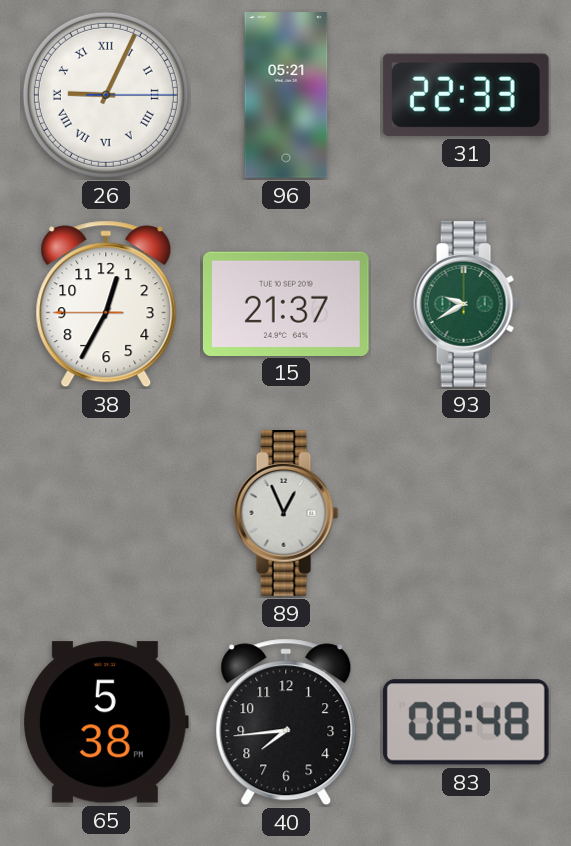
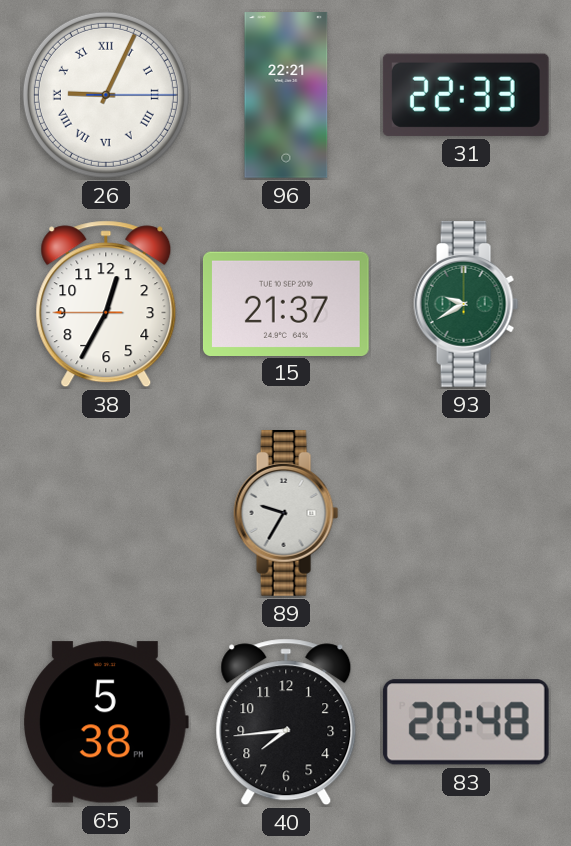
96: 05:21 -> 22:21 (286, 95)
89: 12:56 -> 9:35 (286, 514)
83: 08:48 -> 20:48 (466, 722)
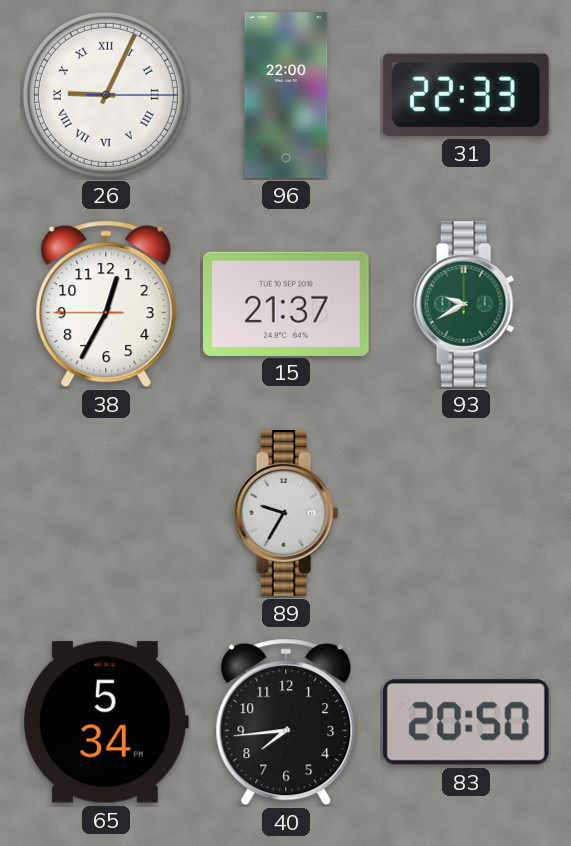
96: 22:21 -> 22:00 (286, 95)
65: 5:38 -> 5:34 (106, 722)
83: 20:48 -> 20:50 (466, 722)
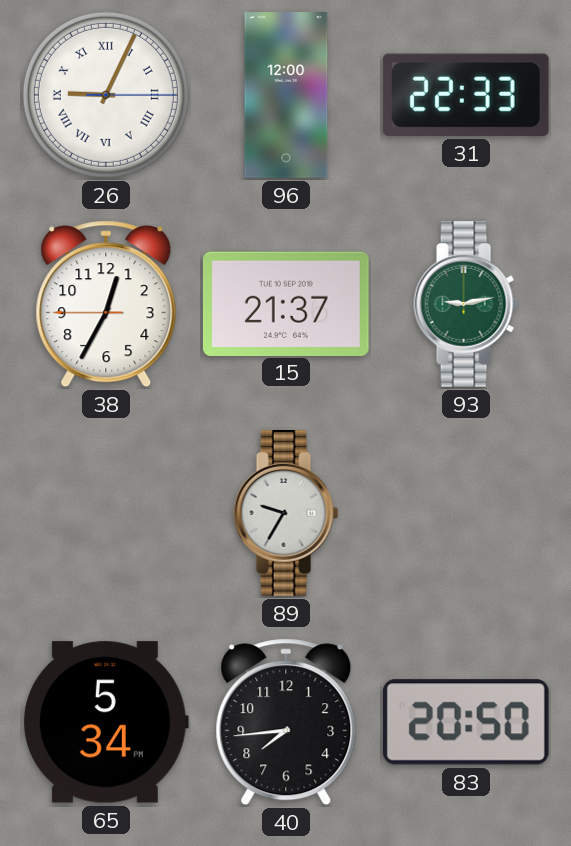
96: 22:00 -> 12:00 (286, 95)
93: 9:40 -> 9:13 (466, 305)
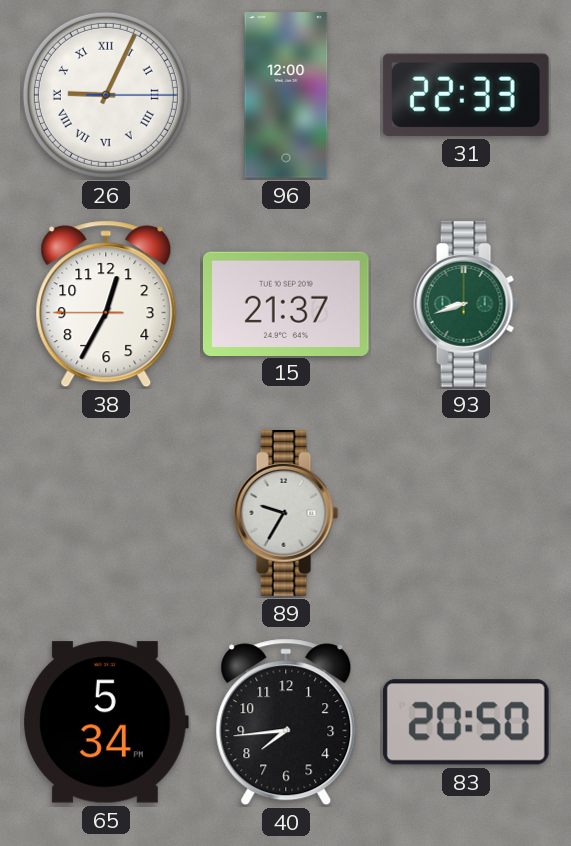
93: 9:13 -> 8:42 (466, 305)
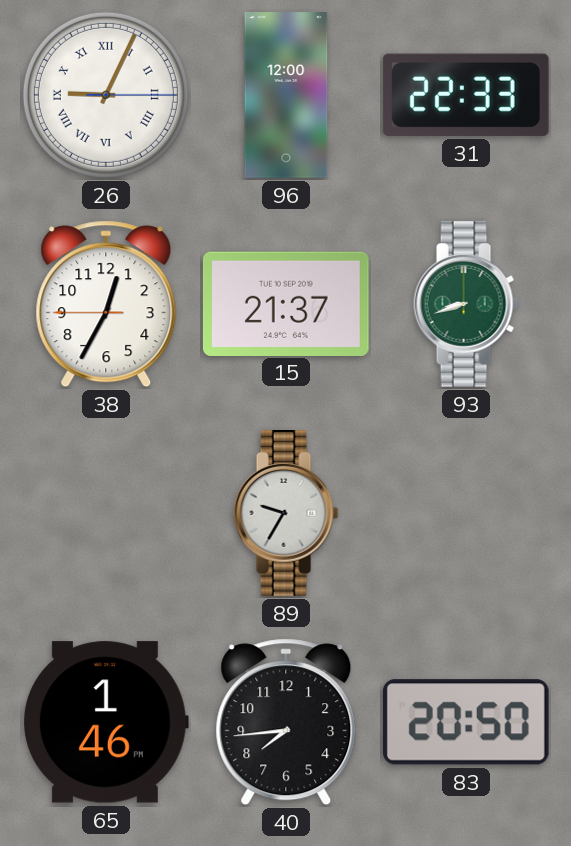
65: 5:34 -> 1:46 (106, 722)
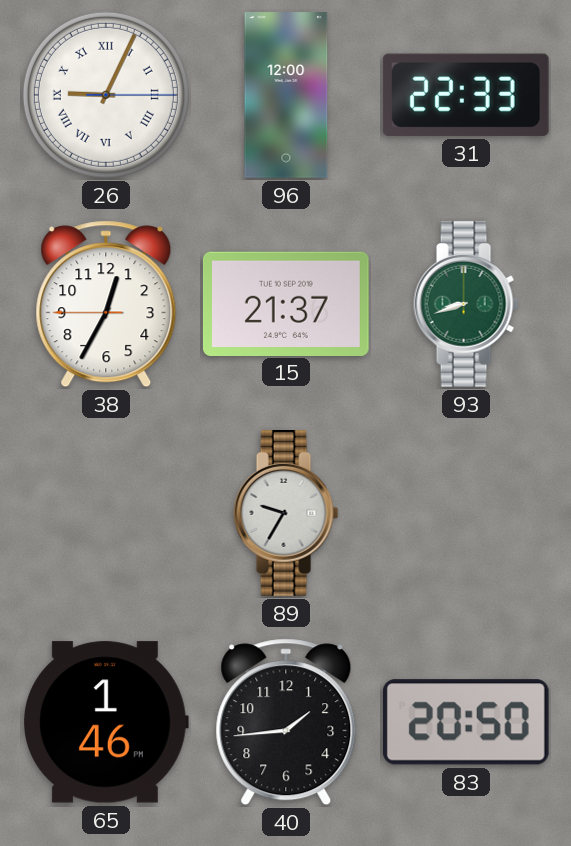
40: 7:44 -> 1:44 (286, 722)
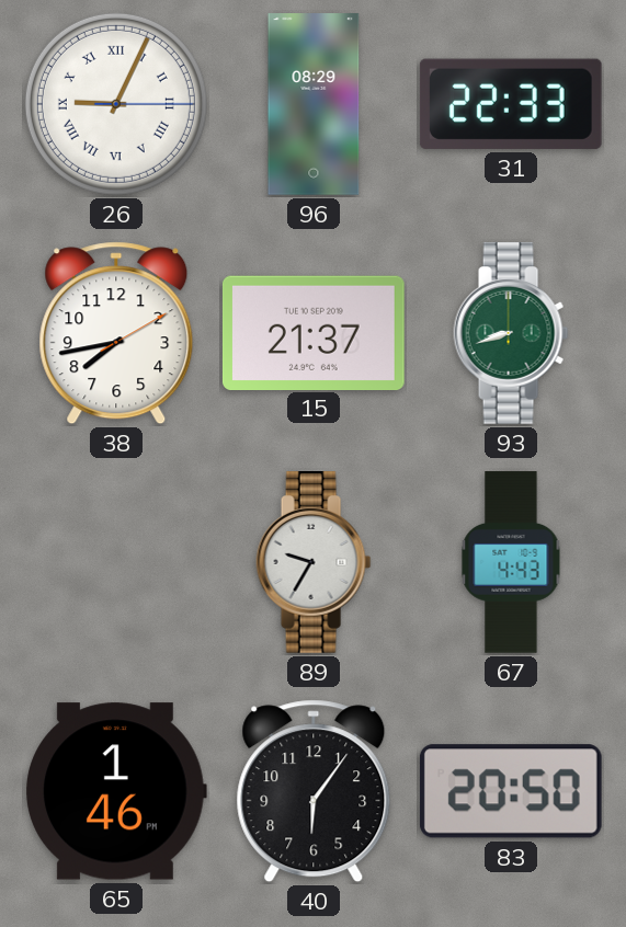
96: 12:00 -> 08:29 (314, 104)
38: 12:34 -> 7:43 (116, 333)
67: none -> 4:43 (511, 562)
40: 1:44 -> 6:06 (314, 791)
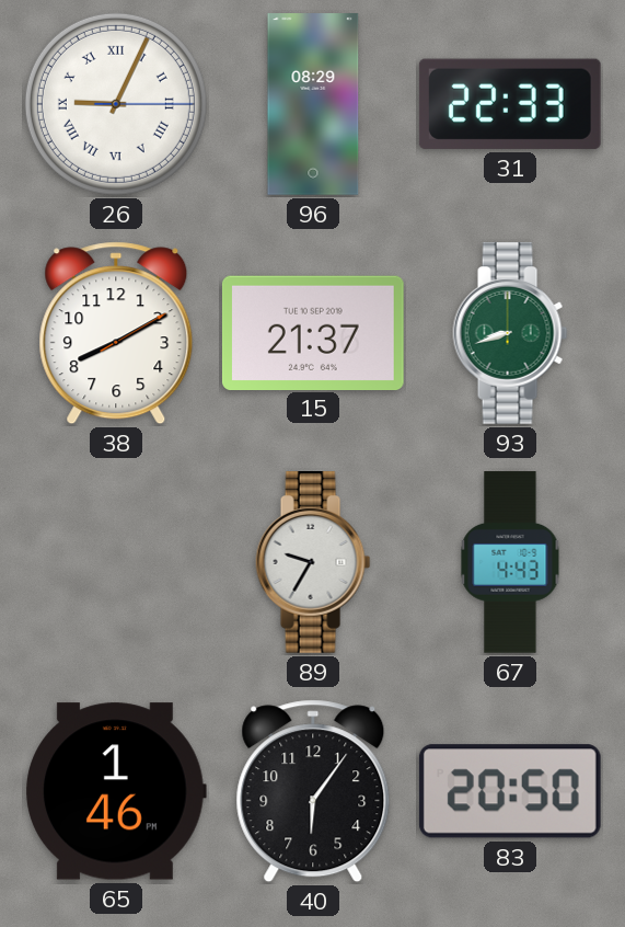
38: 7:43 -> 8:10 (116, 333)
